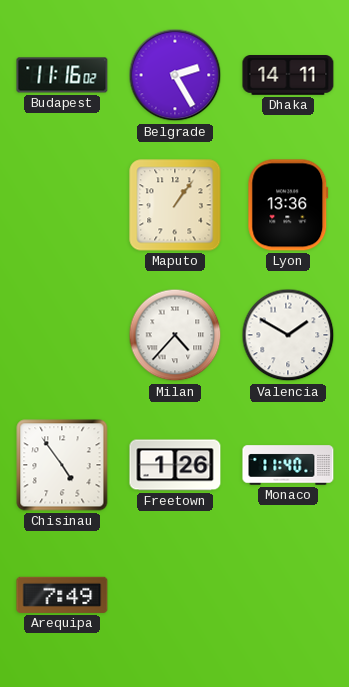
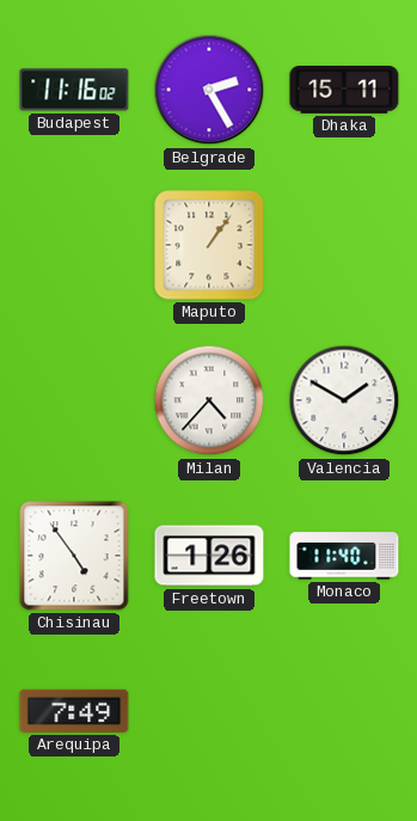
Dhaka: 14:11 -> 15:11 (344, 91)
Lyon: 13:36 -> none (288, 205)
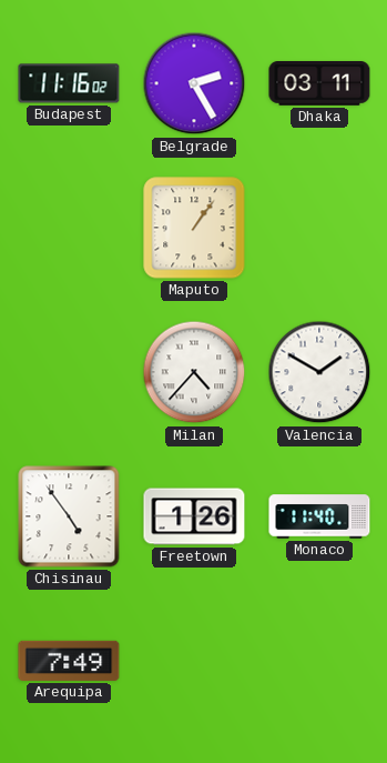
Dhaka: 15:11 -> 03:11 (319, 84)
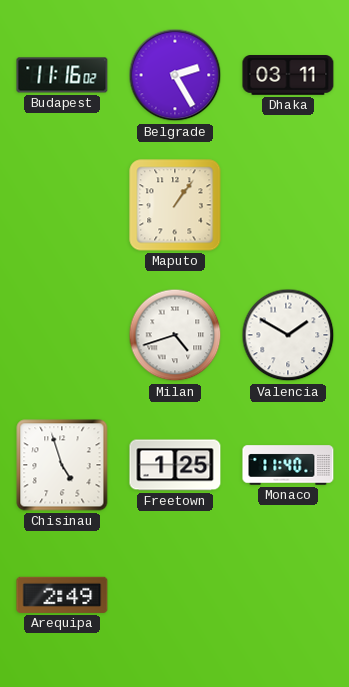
Milan: 4:37 -> 4:42 (175, 335)
Chisinau: 4:54 -> 4:57 (62, 465)
Freetown: 1:26 -> 1:25 (175, 465)
Arequipa: 7:49 -> 2:49 (62, 595)
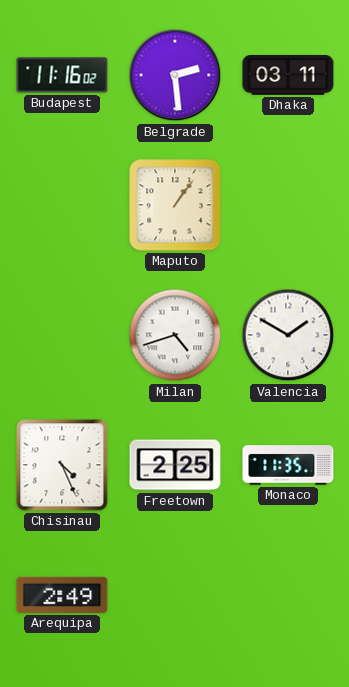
Belgrade: 2:25 -> 2:29 (175, 75)
Chisinau: 4:57 -> 4:26 (62, 465)
Freetown: 1:25 -> 2:25 (175, 465)
Monaco: 11:40 -> 11:35 (288, 465)
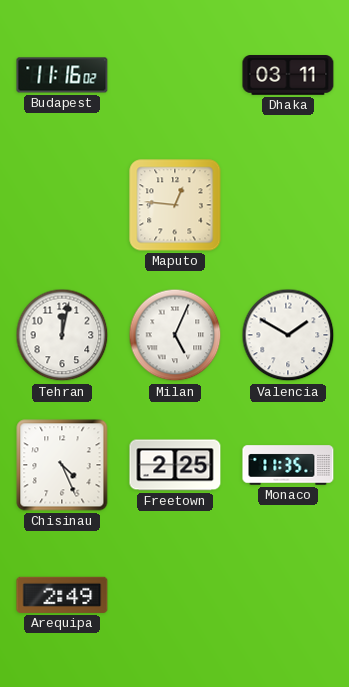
Belgrade: 2:29 -> none (175, 75)
Maputo: 1:06 -> 12:46 (175, 205)
Tehran: none -> 12:02 (62, 335)
Milan: 4:42 -> 5:04 (175, 335)
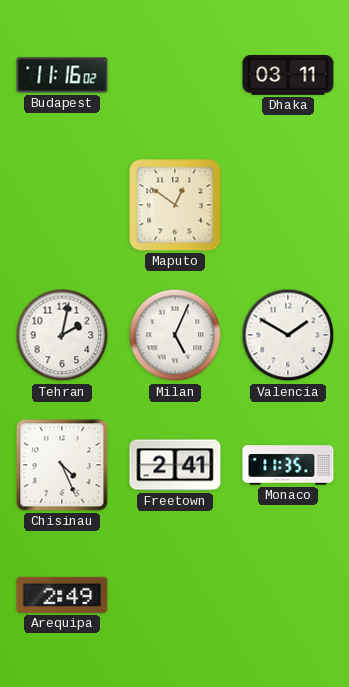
Maputo: 12:46 -> 12:51 (175, 205)
Tehran: 12:02 -> 2:02 (62, 335)
Freetown: 2:25 -> 2:41 (175, 465)
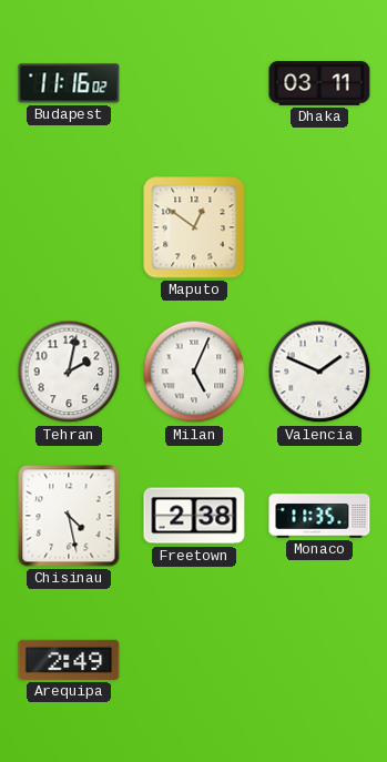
Valencia: 1:50 -> 1:49 (319, 372)
Chisinau: 4:26 -> 4:28 (69, 516)
Freetown: 2:41 -> 2:38 (194, 516)
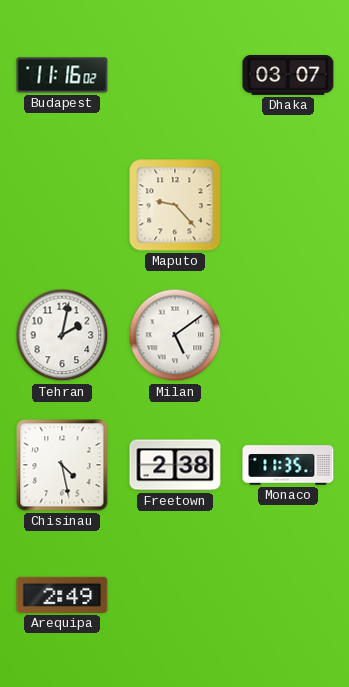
Dhaka: 03:11 -> 03:07 (288, 76)
Maputo: 12:51 -> 9:23 (175, 205)
Milan: 5:04 -> 5:09 (175, 335)
Valencia: 1:49 -> none (319, 372)
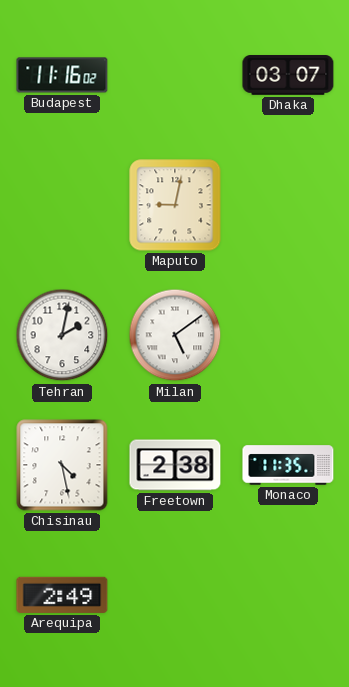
Maputo: 9:23 -> 9:02 (175, 205)
